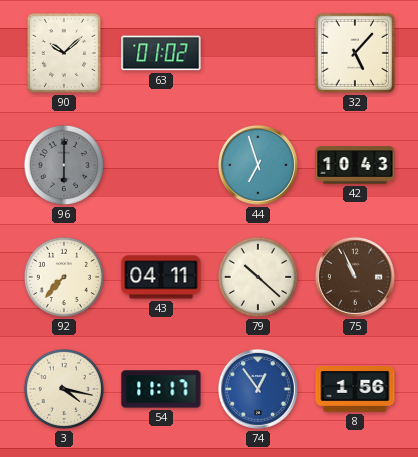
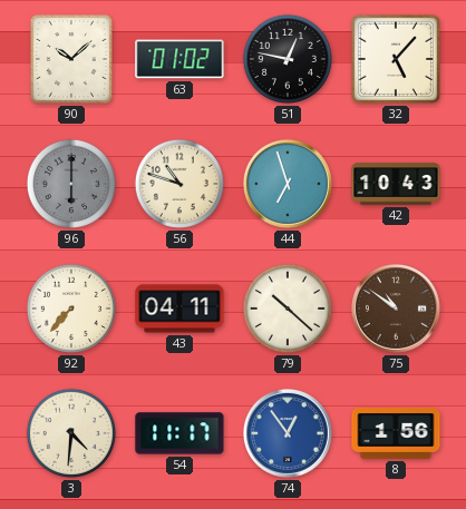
51: none -> 12:47 (288, 59)
56: none -> 10:48 (179, 184)
75: 10:56 -> 10:51 (396, 309)
3: 4:17 -> 4:31 (71, 433)
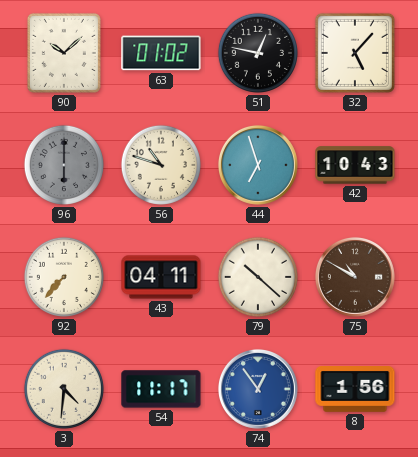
75: 10:51 -> 10:50 (355, 277)
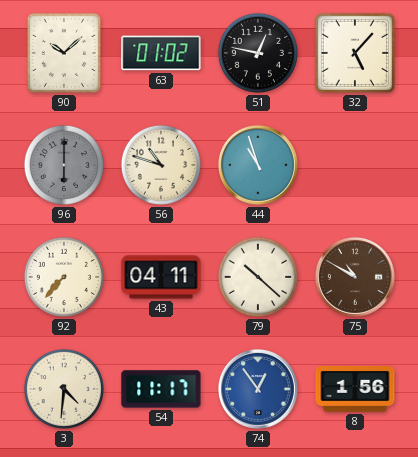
44: 6:57 -> 10:57 (258, 165)
42: 10:43 -> none (355, 165)
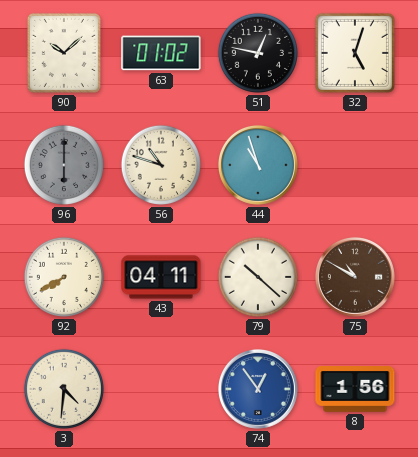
32: 5:07 -> 5:03 (355, 53)
92: 7:37 -> 7:40 (64, 277)
54: 11:17 -> none (161, 389)
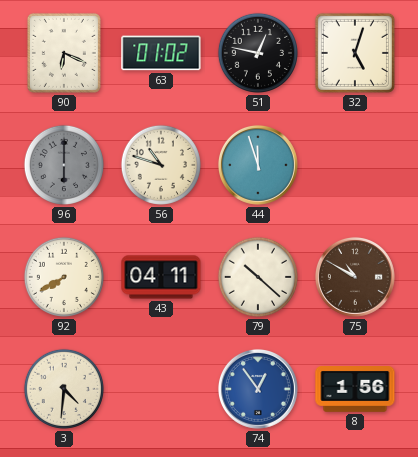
90: 10:08 -> 6:19 (64, 53)
44: 10:57 -> 11:57 (258, 165)
